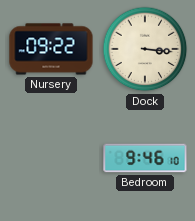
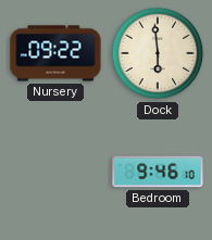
Dock: 3:16 -> 5:59 (158, 53)
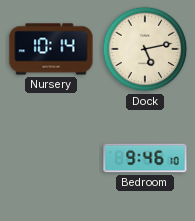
Nursery: 09:22 -> 10:14 (51, 49)
Dock: 5:59 -> 5:13 (145, 49)
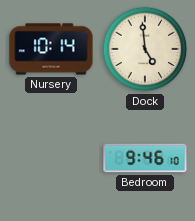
Dock: 5:13 -> 4:59 (145, 49)
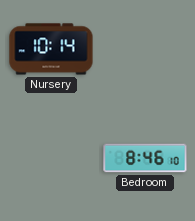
Dock: 4:59 -> none (145, 49)
Bedroom: 9:46 -> 8:46 (145, 158)
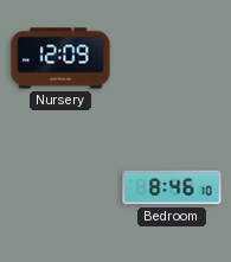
Nursery: 10:14 -> 12:09 (60, 58)
